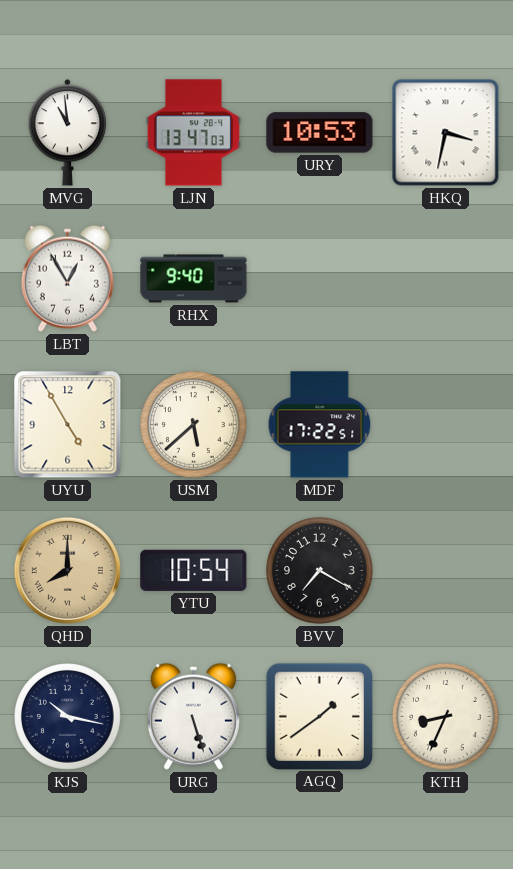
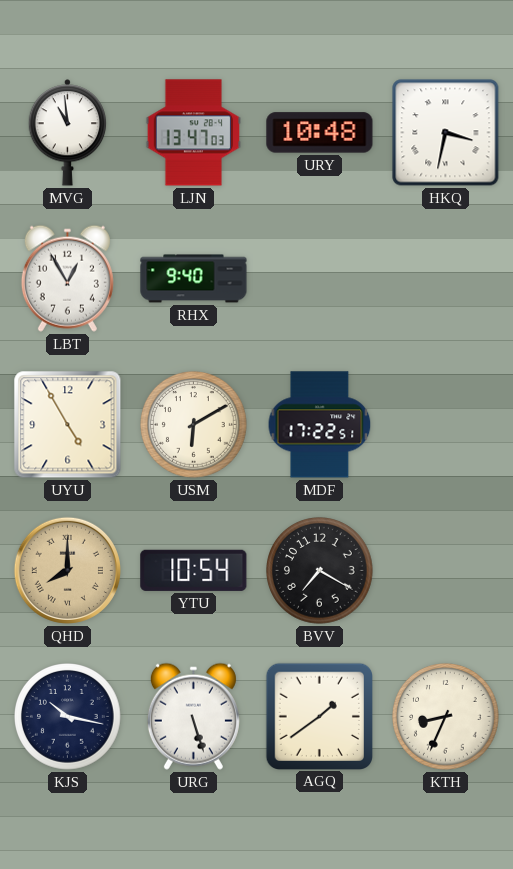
URY: 10:53 -> 10:48 (320, 133)
USM: 5:38 -> 6:10 (194, 425)
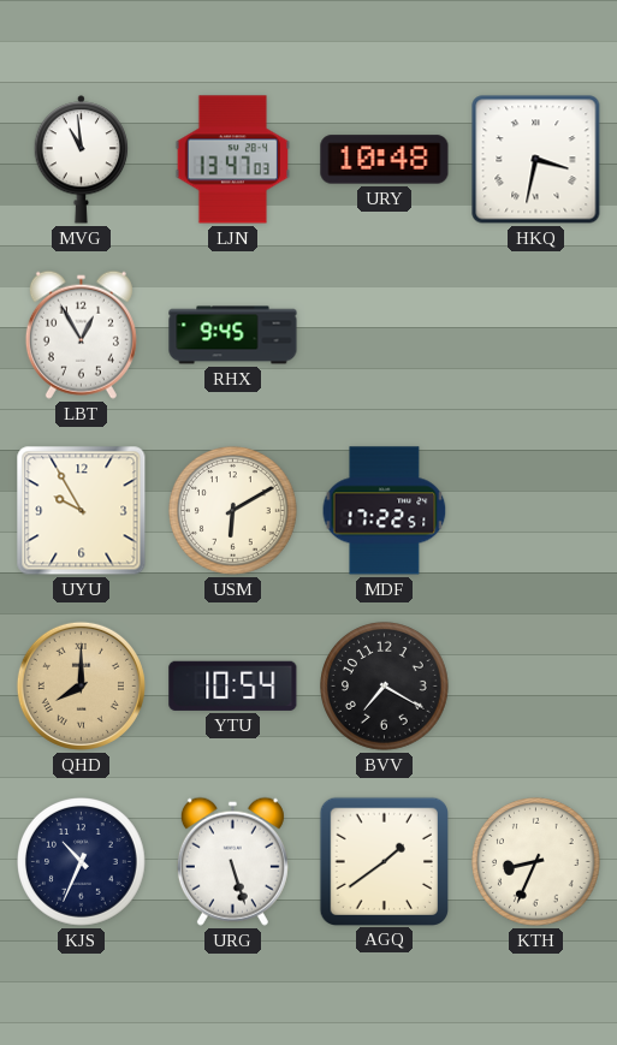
RHX: 9:40 -> 9:45 (233, 336)
UYU: 4:55 -> 9:55 (82, 511)
KJS: 10:17 -> 10:34 (82, 862)
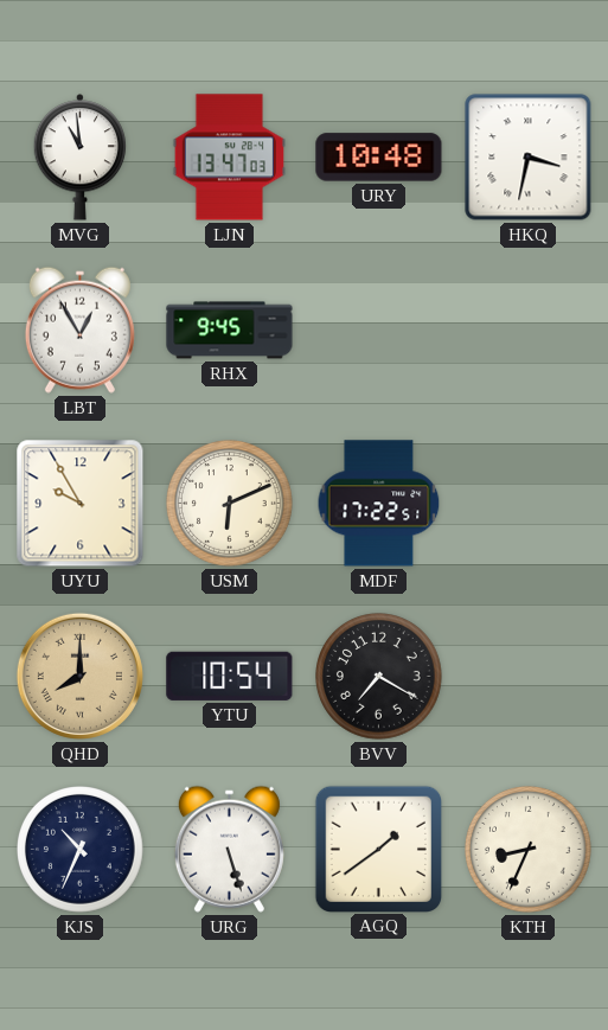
USM: 6:10 -> 6:11 (230, 504)
